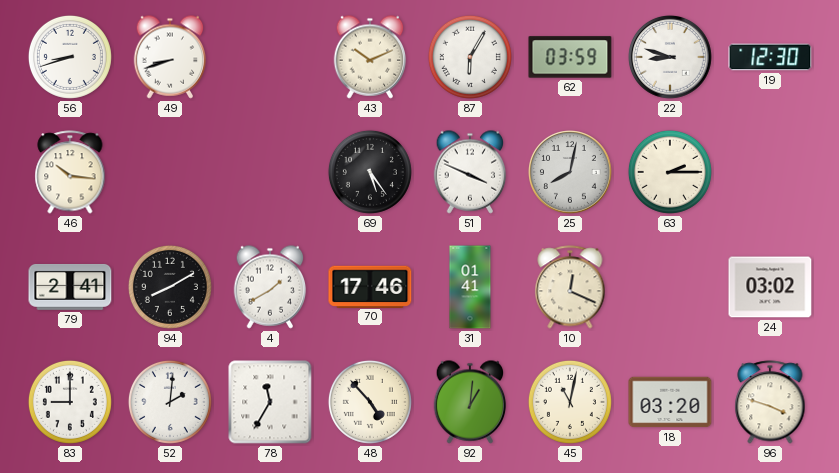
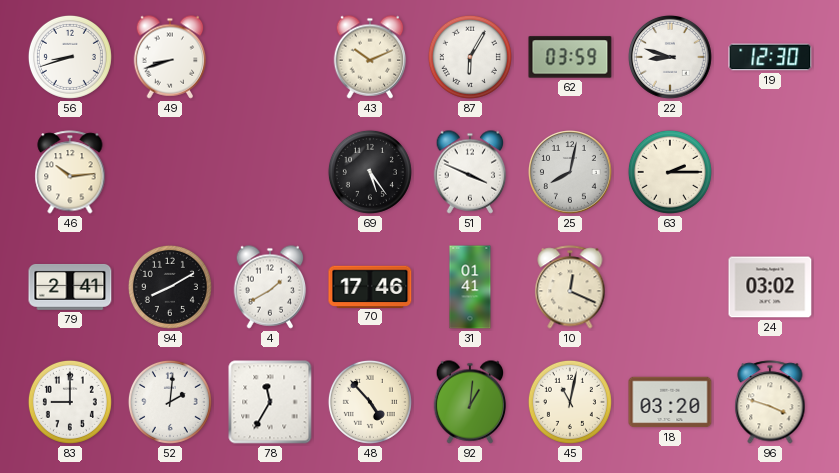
46: 10:16 -> 10:14 (70, 172)
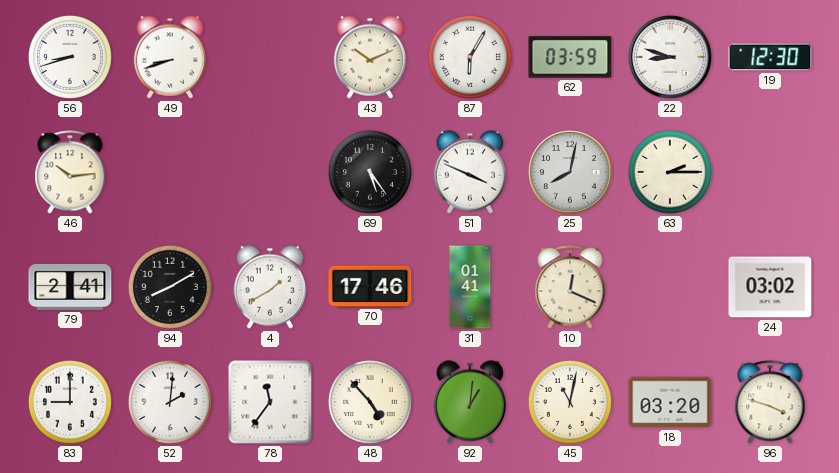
78: 11:35 -> 11:36 (270, 402)
